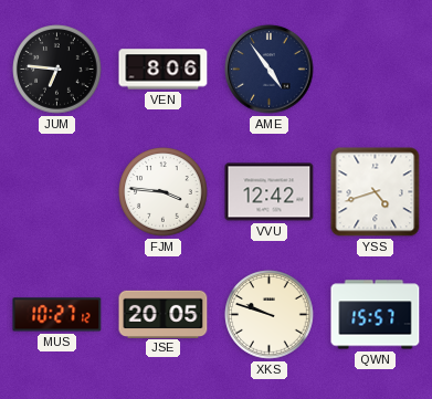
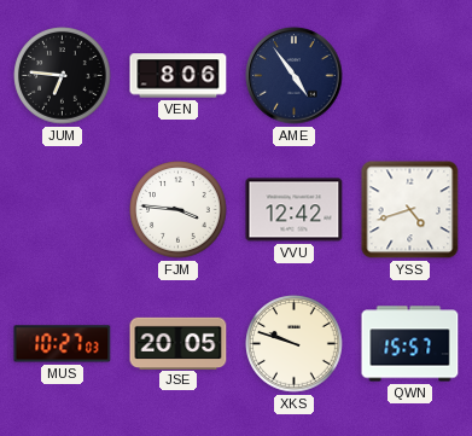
MUS: 10:27:12 -> 10:27:03 (63, 344)
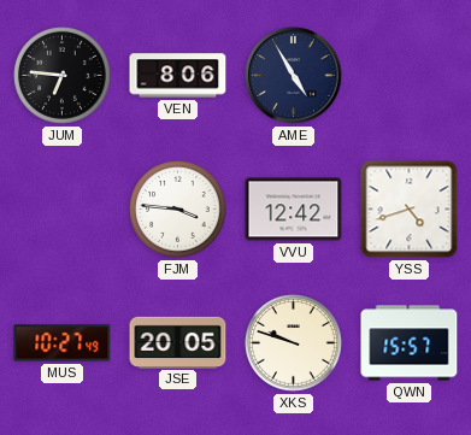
AME: 4:54 -> 4:55 (294, 76)
MUS: 10:27:03 -> 10:27:49 (63, 343)
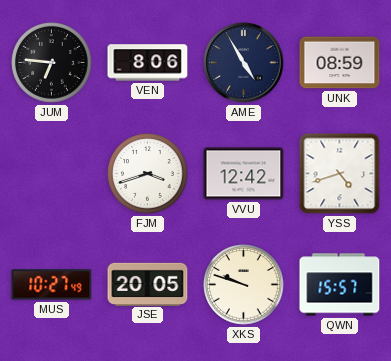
UNK: none -> 08:59 (340, 63)
FJM: 3:46 -> 3:42 (148, 174)
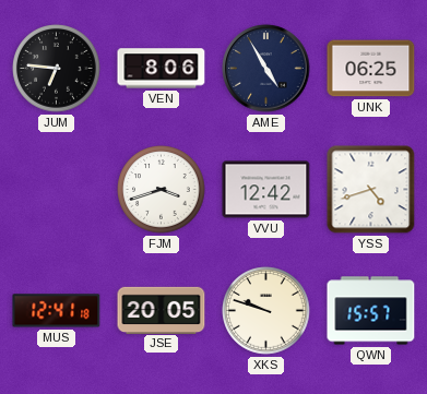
UNK: 08:59 -> 06:25 (371, 69)
MUS: 10:27 -> 12:41 (57, 311)
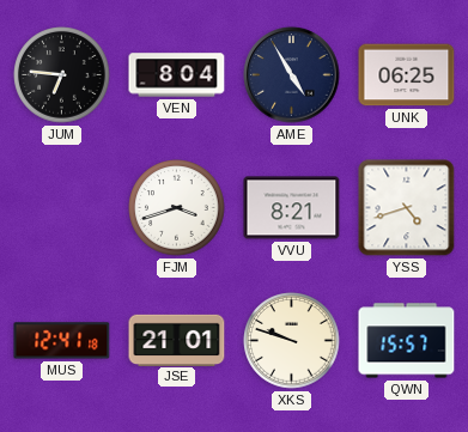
VEN: 8:06 -> 8:04 (177, 75)
VVU: 12:42 -> 8:21 (292, 208)
JSE: 20:05 -> 21:01 (177, 340)
